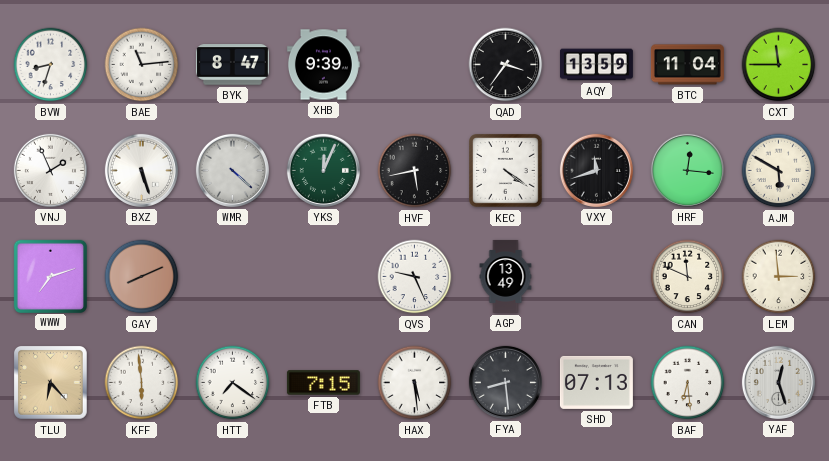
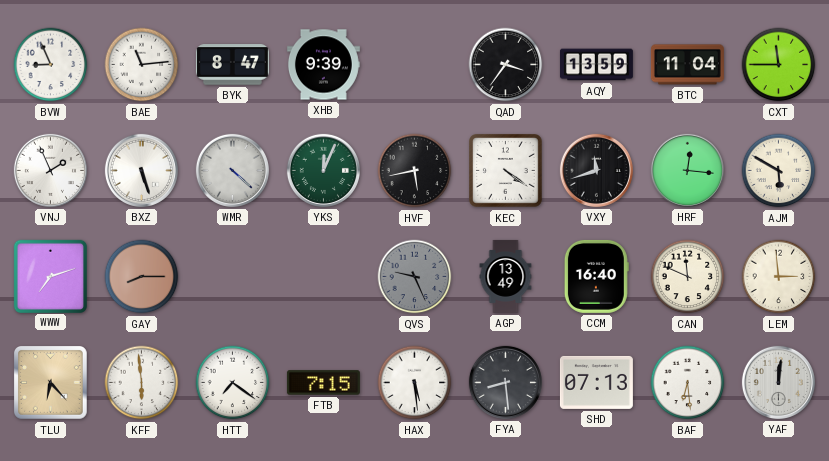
BVW: 8:33 -> 8:56 (51, 65)
GAY: 8:11 -> 8:15 (142, 277)
QVS dial: white -> grey (415, 277)
CCM: none -> 16:40 (596, 276)
YAF: 12:27 -> 12:01 (778, 382)
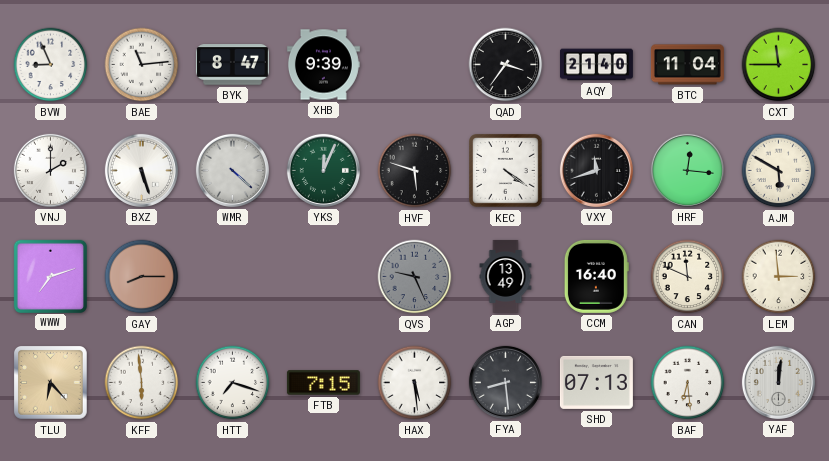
AQY: 13:59 -> 21:40 (596, 65)
VNJ: 1:56 -> 2:00 (50, 170)
HVF: 5:43 -> 5:48 (415, 171)
HTT: 7:21 -> 7:18 (233, 383)
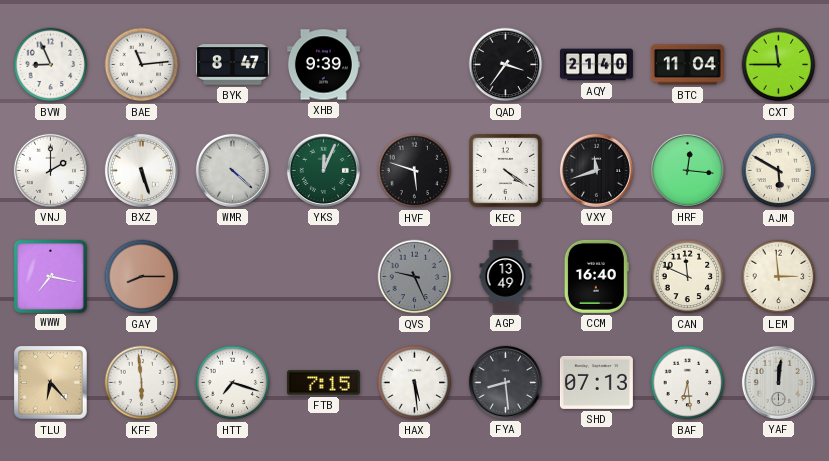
WWW: 7:12 -> 7:17 (50, 276)
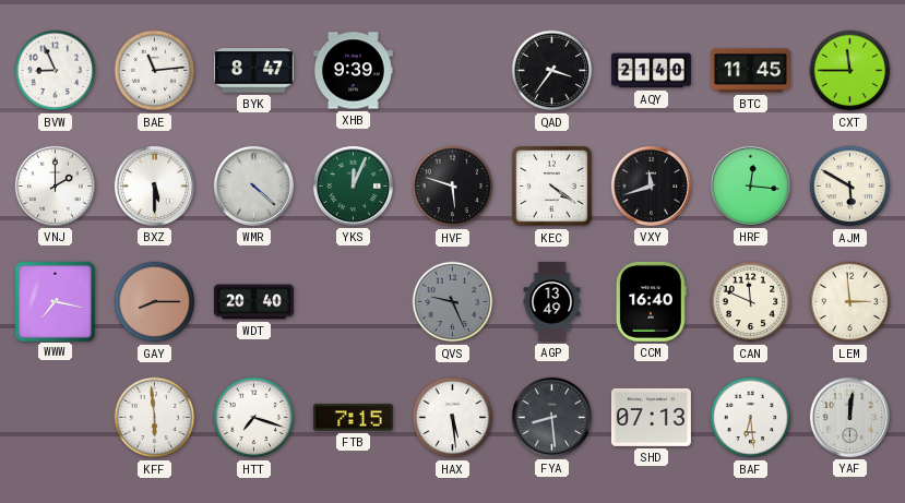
BTC: 11:04 -> 11:45 (750, 71)
BXZ: 5:27 -> 5:30 (154, 185)
WDT: none -> 20:40 (253, 302)
TLU: 6:23 -> none (51, 383)
